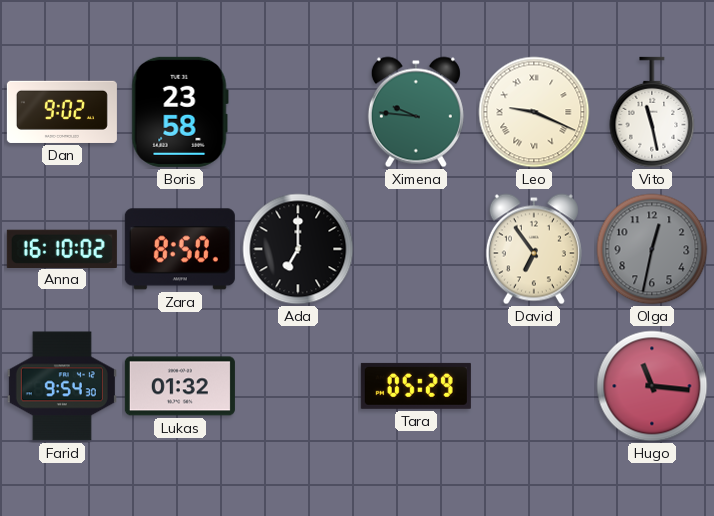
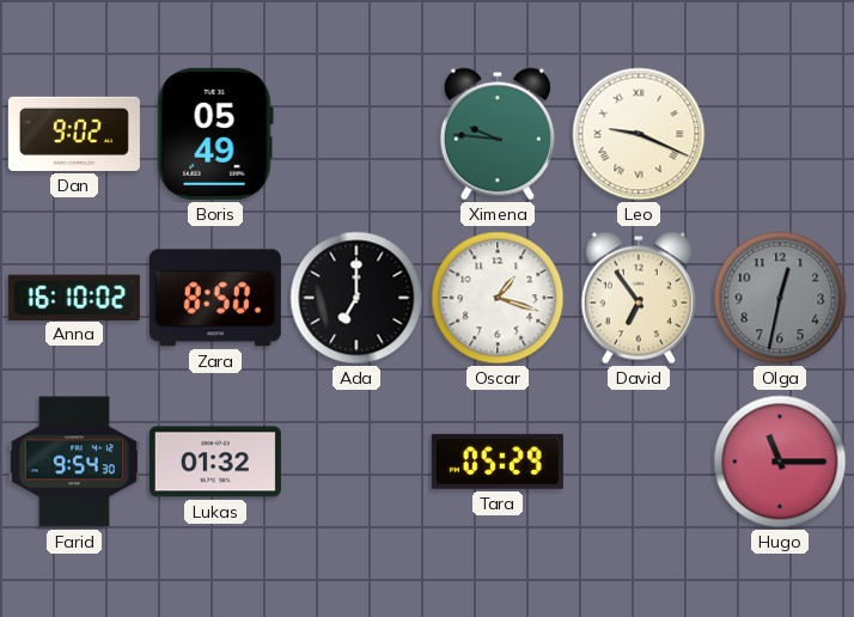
Boris: 23:58 -> 05:49 (215, 134)
Vito: 11:28 -> none (652, 112)
Oscar: none -> 1:18 (498, 298)
Hugo: 11:16 -> 11:15 (780, 462)
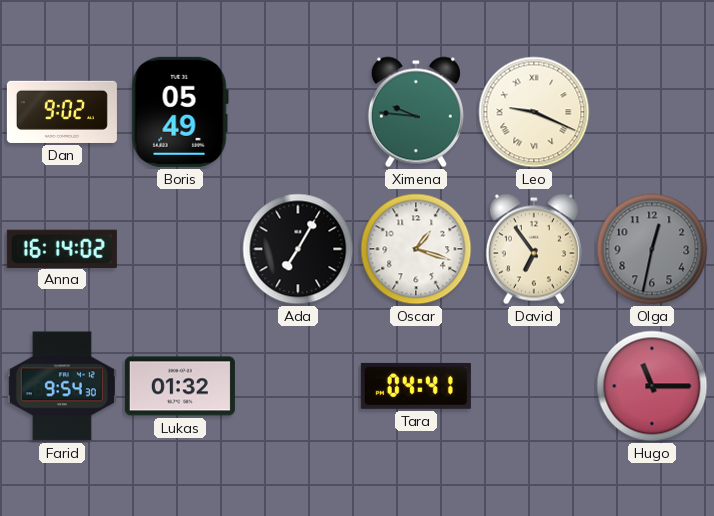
Anna: 16:10 -> 16:14 (62, 248)
Zara: 8:50 -> none (215, 298)
Ada: 7:00 -> 7:05 (298, 249)
Tara: 05:29 -> 04:41 (416, 386)
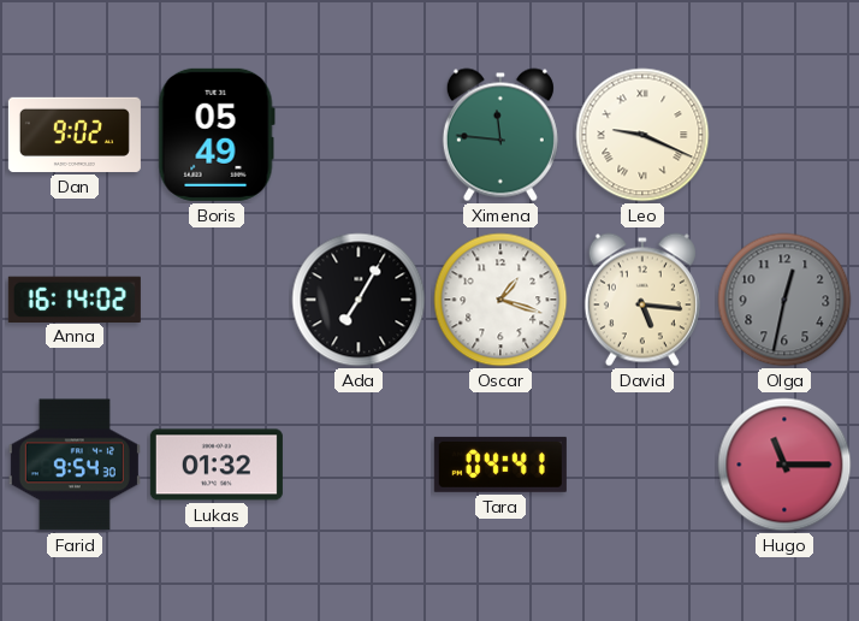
Ximena: 9:46 -> 11:46 (500, 135)
David: 6:54 -> 5:16 (642, 300)
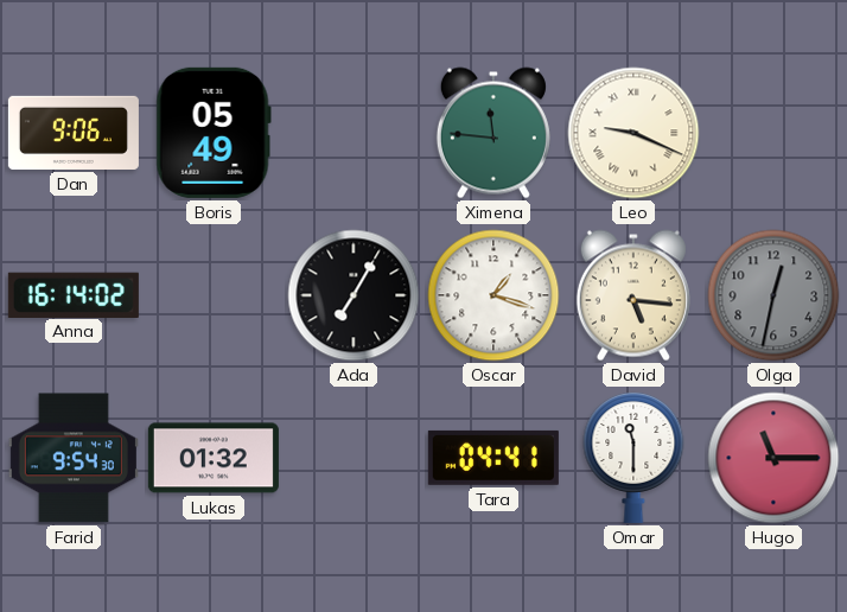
Dan: 9:02 -> 9:06 (74, 133)
Omar: none -> 11:30 (633, 458)
